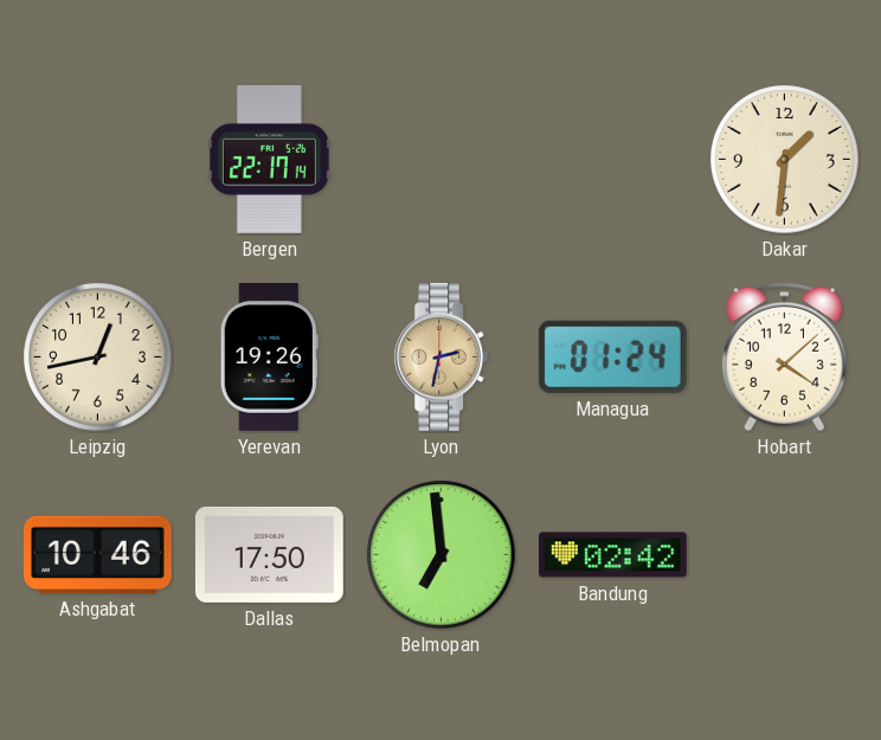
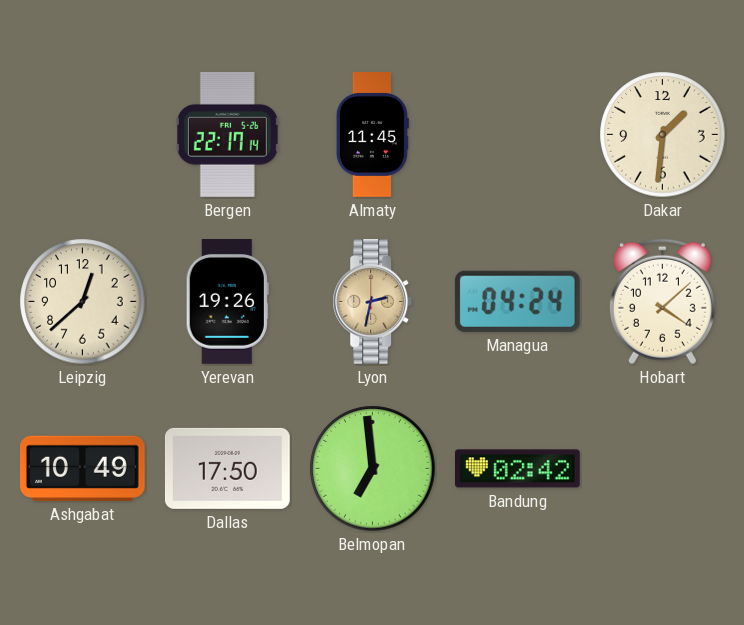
Almaty: none -> 11:45 (372, 135)
Leipzig: 12:43 -> 12:38 (83, 302)
Managua: 01:24 -> 04:24 (517, 301)
Ashgabat: 10:46 -> 10:49 (83, 468)
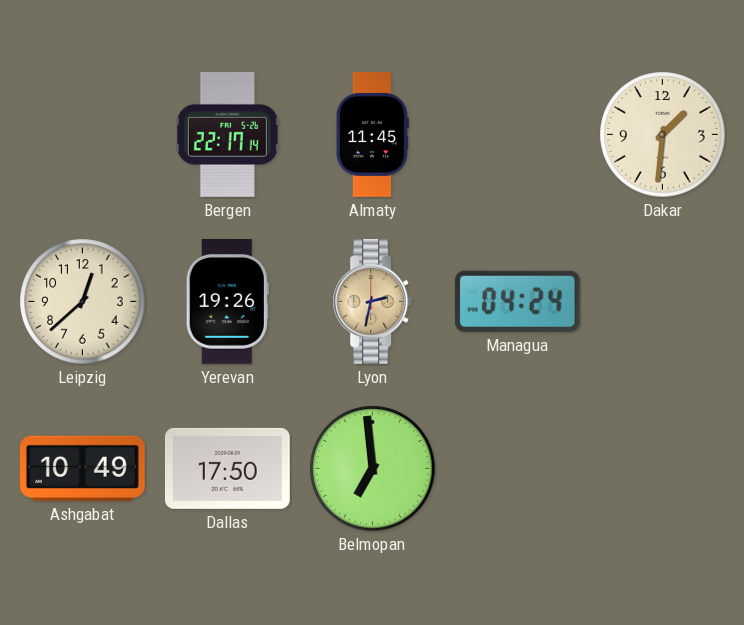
Hobart: 4:08 -> none (662, 302)
Bandung: 02:42 -> none (517, 469)
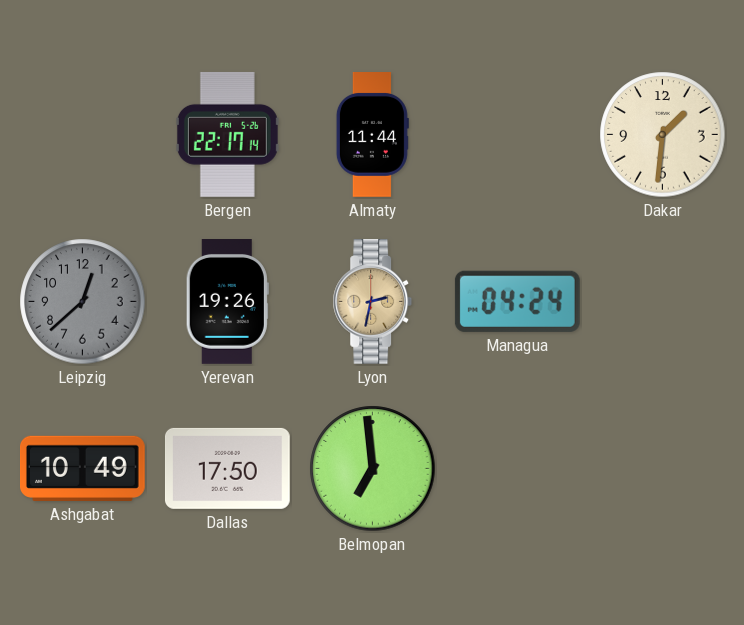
Almaty: 11:45 -> 11:44 (372, 135)
Leipzig dial: cream -> grey (83, 302)
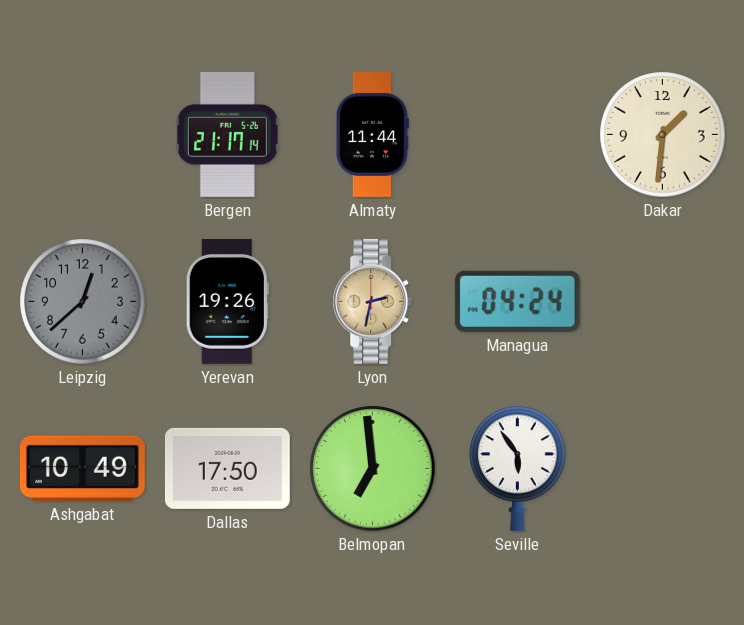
Bergen: 22:17 -> 21:17 (227, 134)
Seville: none -> 5:54 (518, 468)
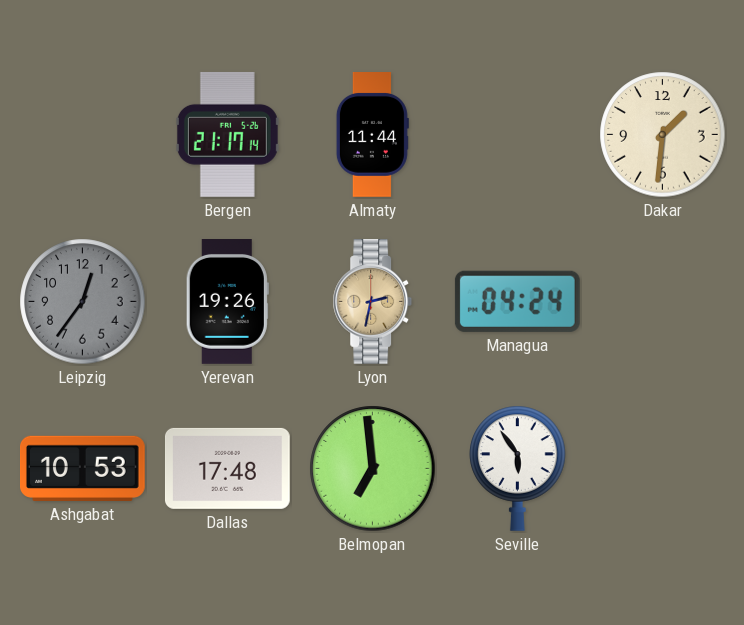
Leipzig: 12:38 -> 12:36 (83, 302)
Ashgabat: 10:49 -> 10:53 (83, 468)
Dallas: 17:50 -> 17:48 (227, 468)
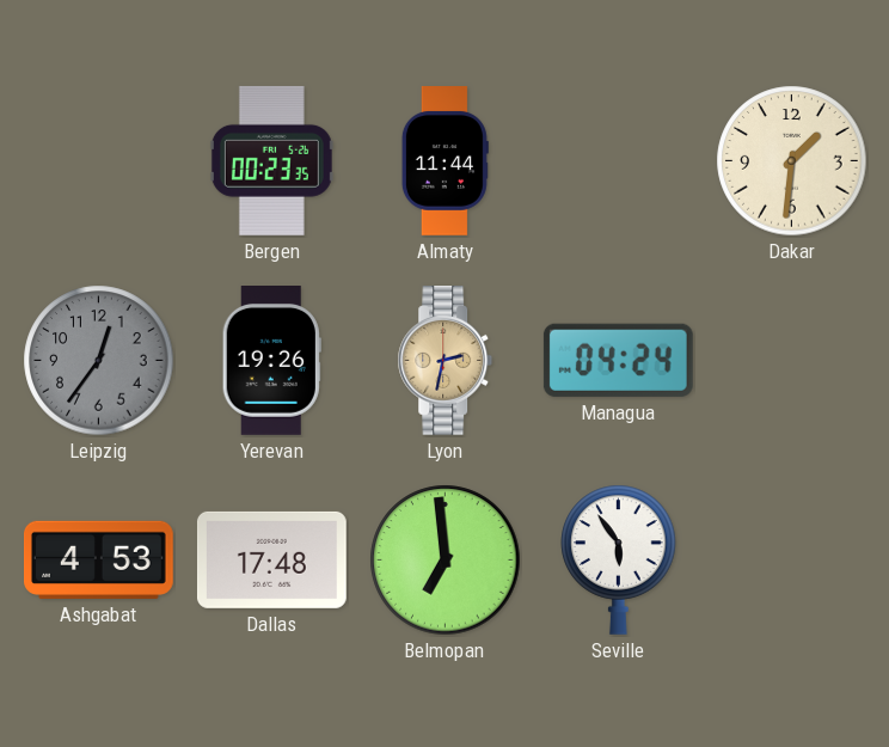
Bergen: 21:17 -> 00:23 (271, 160)
Ashgabat: 10:53 -> 4:53 (99, 559)
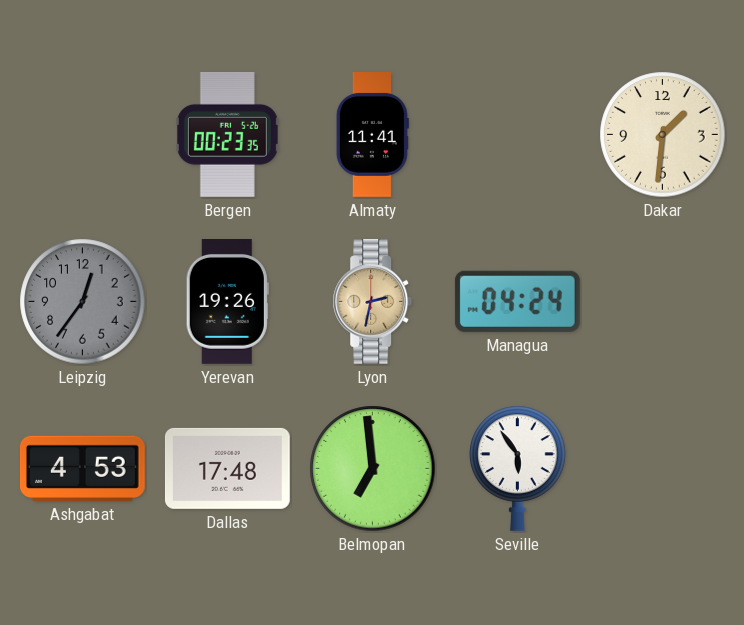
Almaty: 11:44 -> 11:41 (372, 135)
